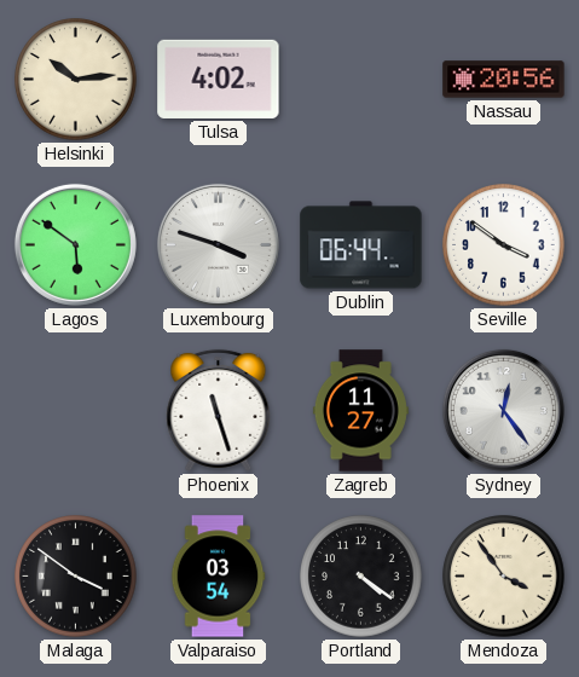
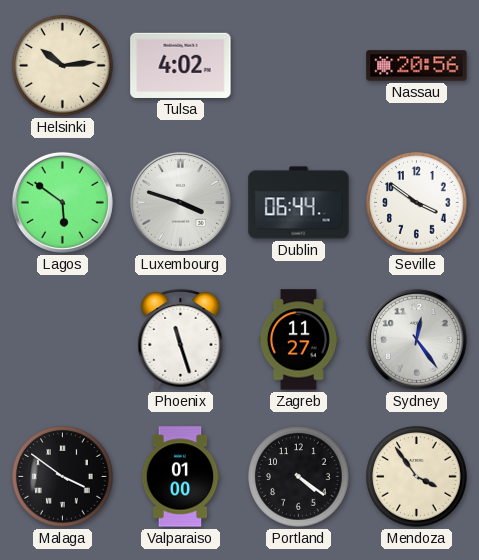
Valparaiso: 03:54 -> 01:00 (180, 477)
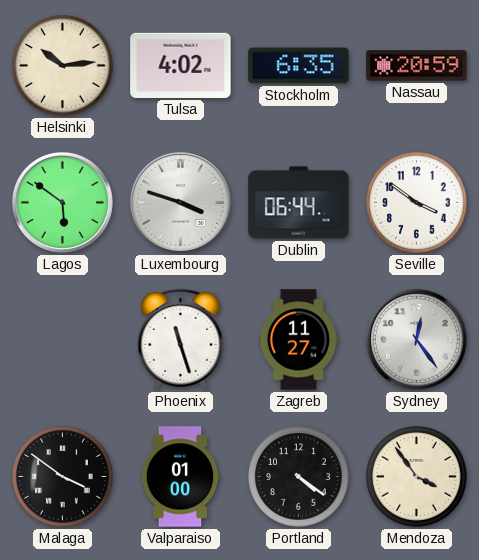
Stockholm: none -> 6:35 (299, 66)
Nassau: 20:56 -> 20:59 (417, 66)
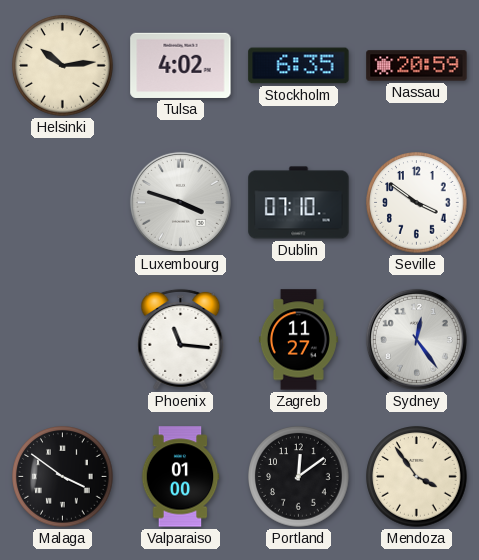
Lagos: 5:51 -> none (62, 202)
Dublin: 06:44 -> 07:10 (299, 203)
Phoenix: 11:27 -> 11:16 (181, 339)
Portland: 4:21 -> 12:09 (299, 477)
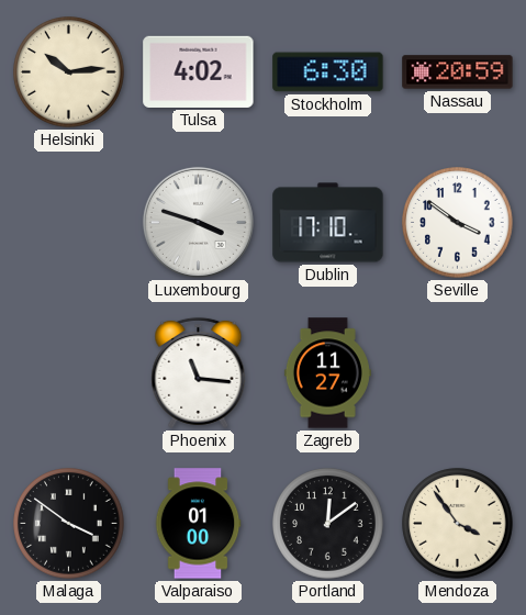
Stockholm: 6:35 -> 6:30 (328, 72)
Dublin: 07:10 -> 17:10 (328, 223)
Sydney: 12:24 -> none (416, 339)
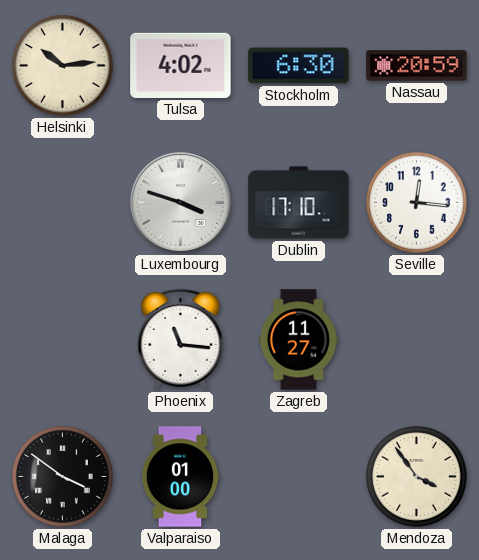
Seville: 3:51 -> 12:16 (417, 203)
Portland: 12:09 -> none (328, 524)
